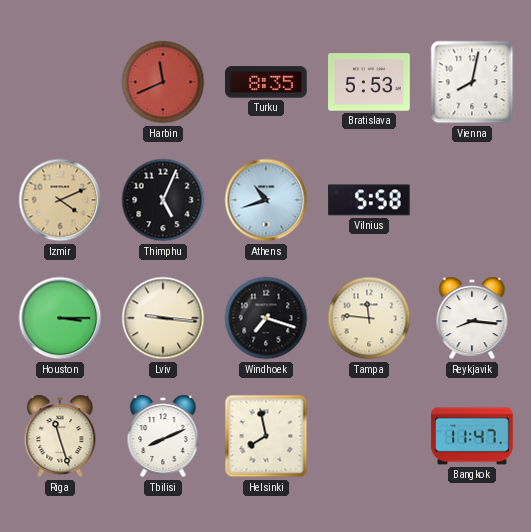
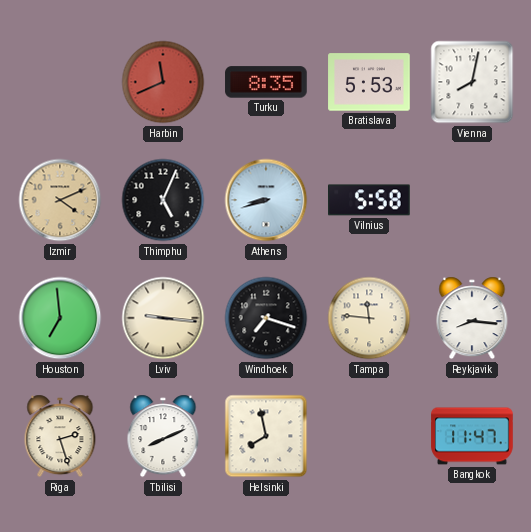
Athens: 10:42 -> 8:42 (266, 200)
Houston: 3:15 -> 6:59 (60, 318)
Riga: 11:27 -> 2:27 (60, 436)
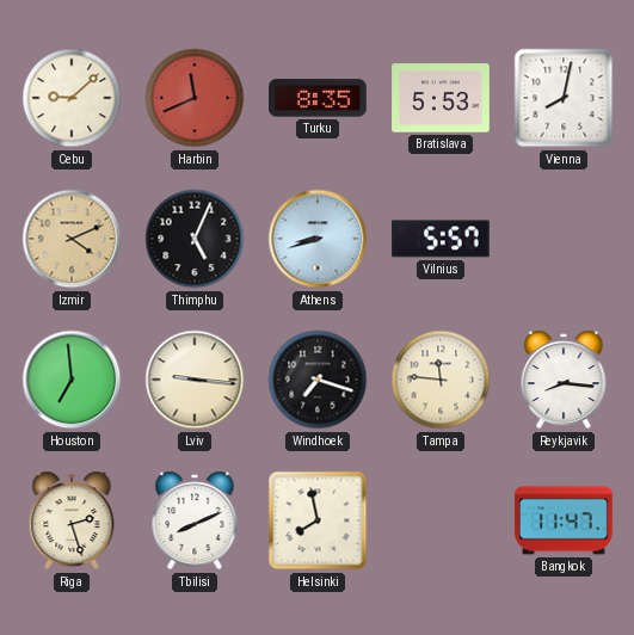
Cebu: none -> 9:08 (72, 98)
Vilnius: 5:58 -> 5:57 (441, 239)
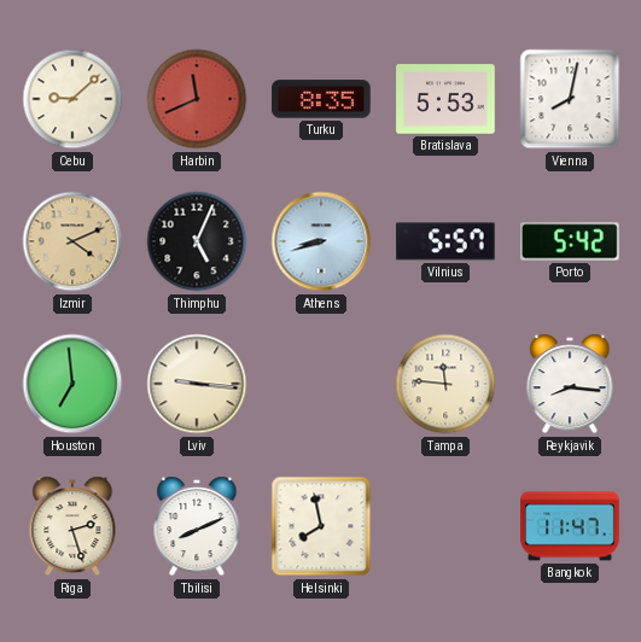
Porto: none -> 5:42 (570, 241)
Windhoek: 7:18 -> none (318, 380)
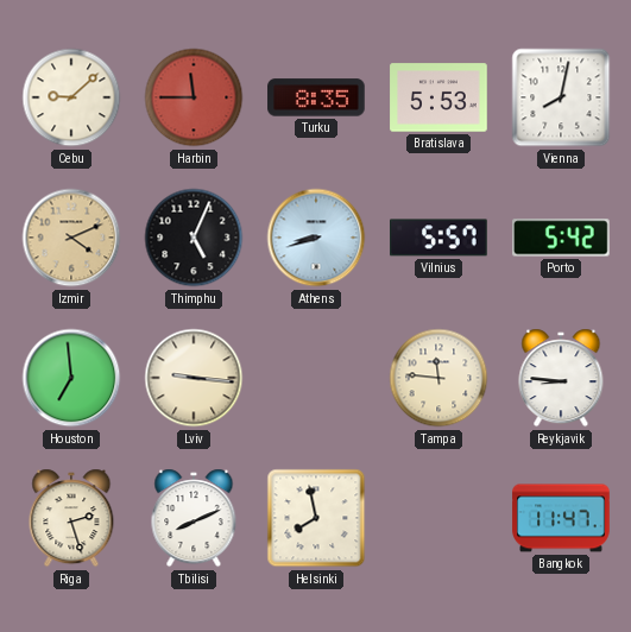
Harbin: 11:41 -> 11:45 (194, 97)
Reykjavik: 8:16 -> 8:46 (561, 378)
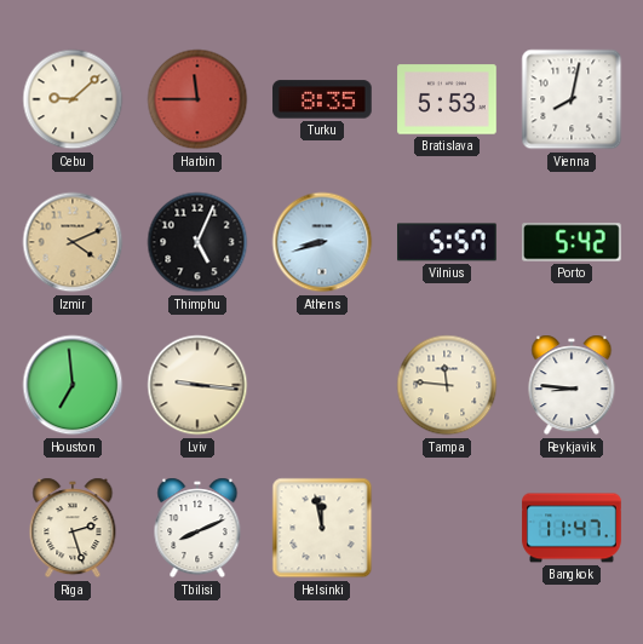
Helsinki: 7:58 -> 11:58 (322, 528)
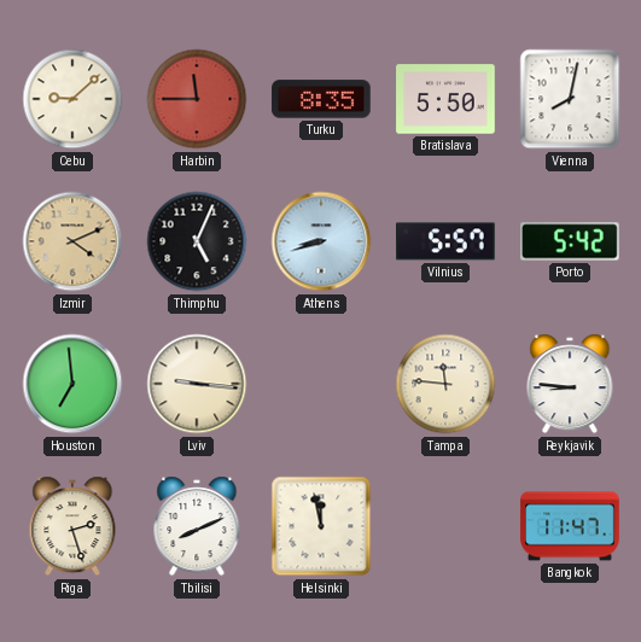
Bratislava: 5:53 -> 5:50 (445, 99)
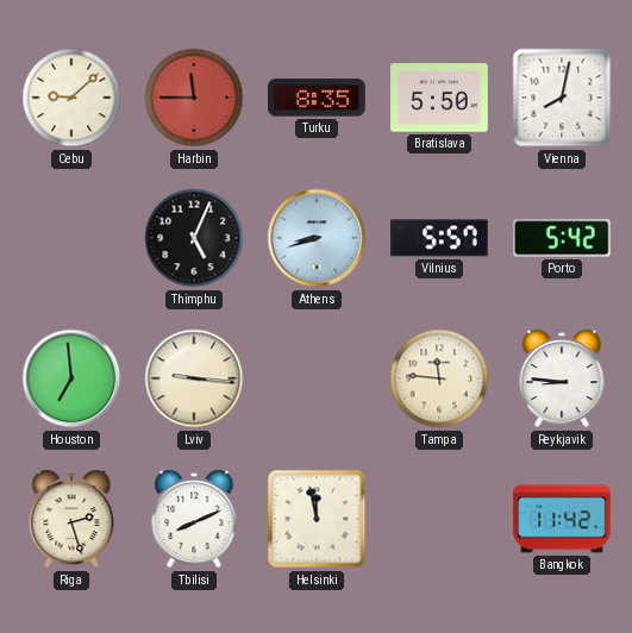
Izmir: 4:11 -> none (72, 241)
Bangkok: 11:47 -> 11:42 (562, 519)
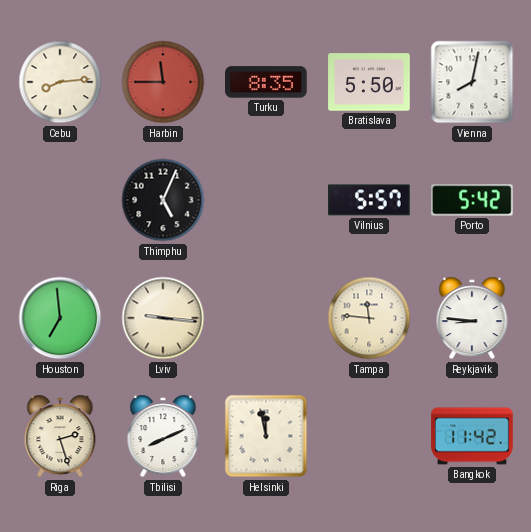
Cebu: 9:08 -> 8:14 (60, 82)
Athens: 8:42 -> none (317, 238)
